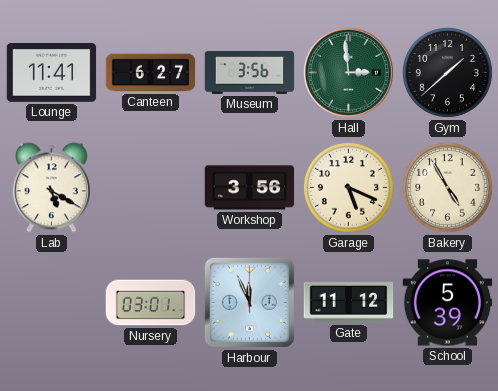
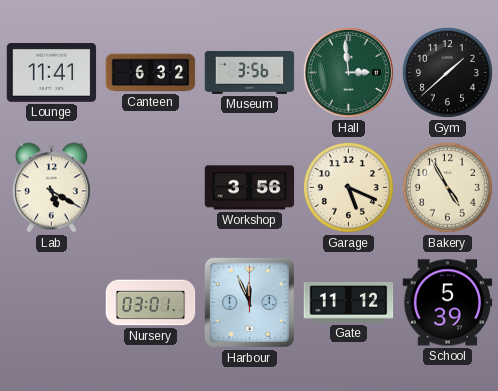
Canteen: 6:27 -> 6:32 (151, 73)
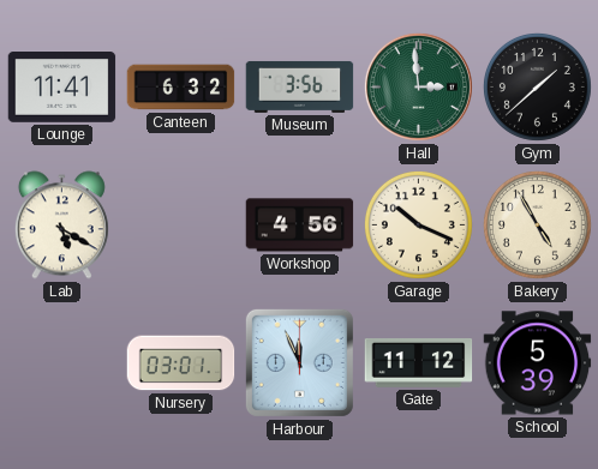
Workshop: 3:56 -> 4:56 (300, 226)
Garage: 5:19 -> 10:19 (418, 224)
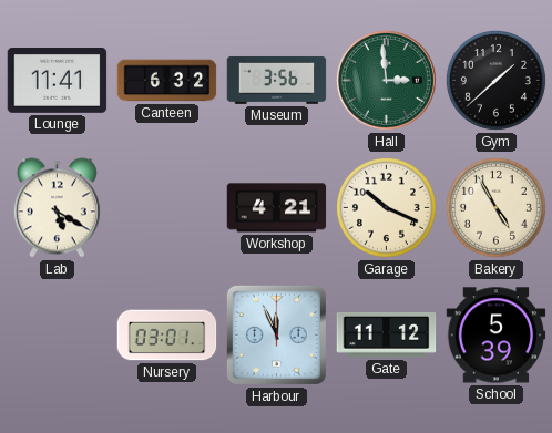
Workshop: 4:56 -> 4:21 (277, 208)
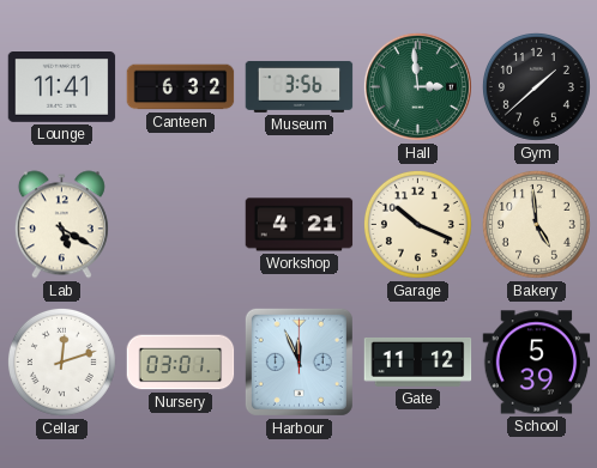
Bakery: 4:55 -> 4:59 (536, 224)
Cellar: none -> 12:12 (61, 361)
